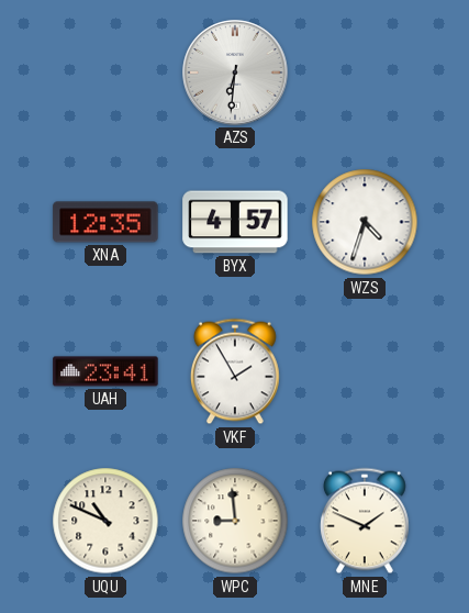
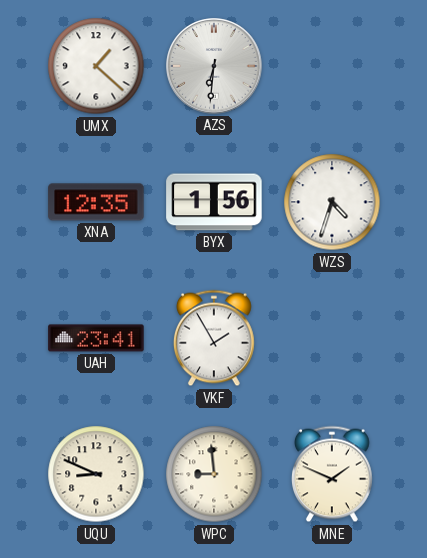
UMX: none -> 1:22 (96, 66)
BYX: 4:57 -> 1:56 (214, 202)
UQU: 10:49 -> 8:49 (96, 474)
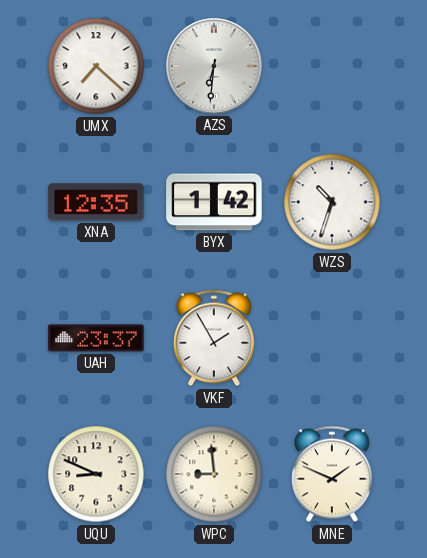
UMX: 1:22 -> 7:22 (96, 66)
BYX: 1:56 -> 1:42 (214, 202)
WZS: 4:33 -> 10:33 (332, 202)
UAH: 23:41 -> 23:37 (96, 338)
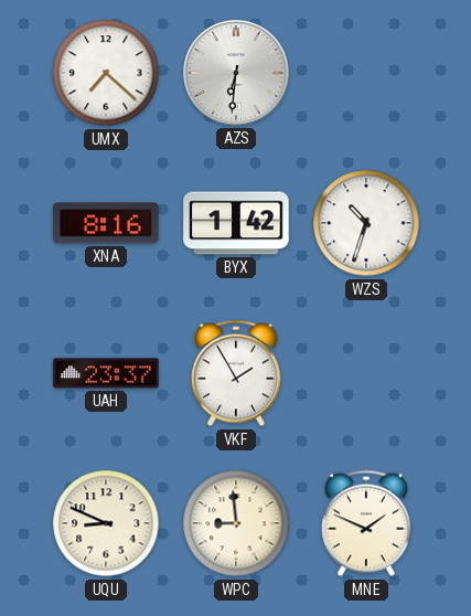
XNA: 12:35 -> 8:16 (106, 223)
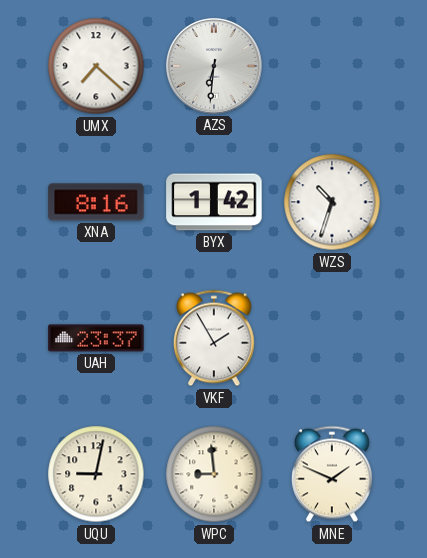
UQU: 8:49 -> 9:02 (96, 474)
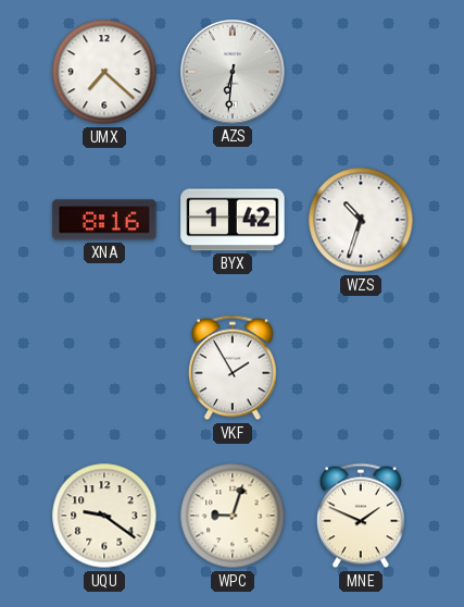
UAH: 23:37 -> none (96, 338)
UQU: 9:02 -> 9:21 (104, 516)
WPC: 8:59 -> 9:03 (233, 516)
